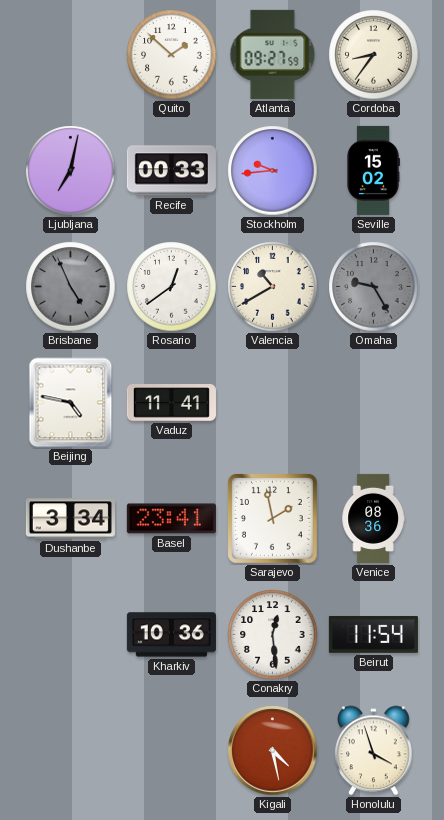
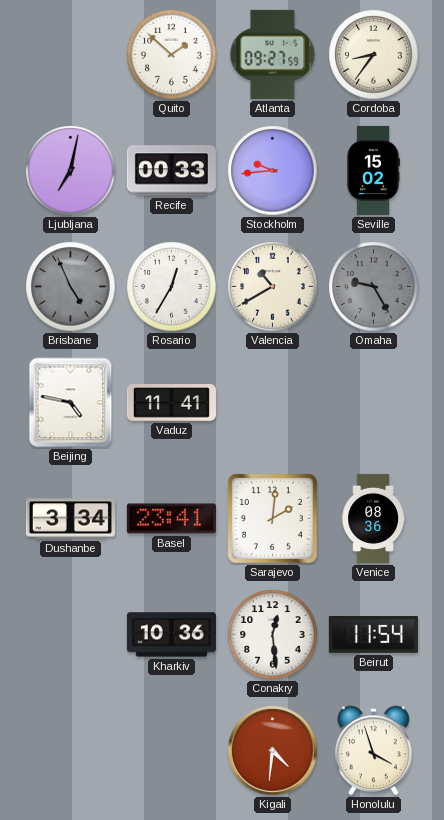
Rosario: 12:39 -> 12:35 (172, 287)
Sarajevo: 1:58 -> 2:01 (272, 518)
Kigali: 4:28 -> 4:31 (273, 751)
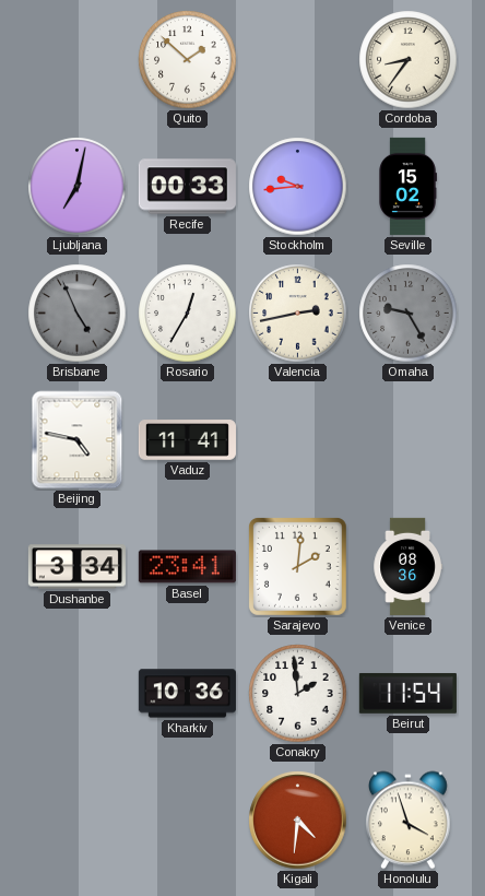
Atlanta: 09:27 -> none (273, 54)
Valencia: 10:40 -> 2:43 (298, 314)
Conakry: 12:29 -> 1:59 (298, 694)
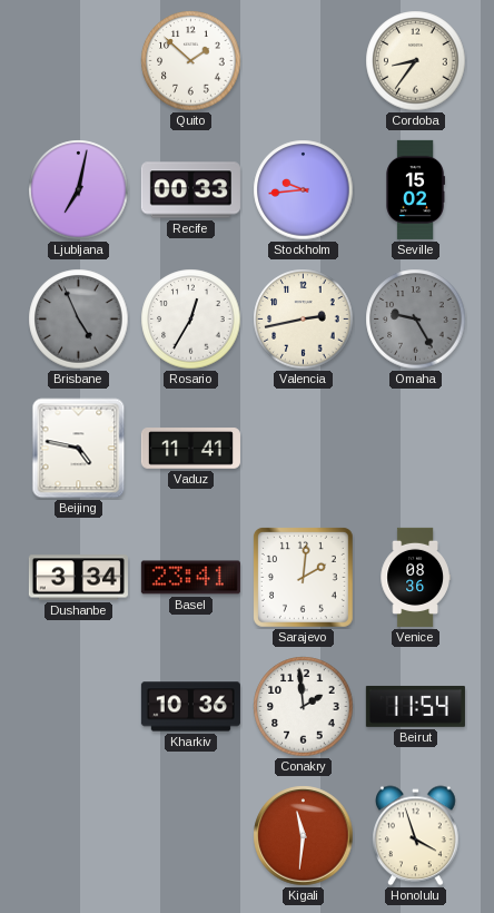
Kigali: 4:31 -> 11:31 (304, 836)
